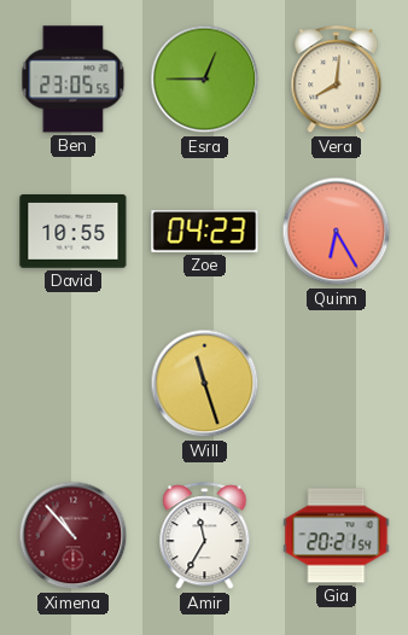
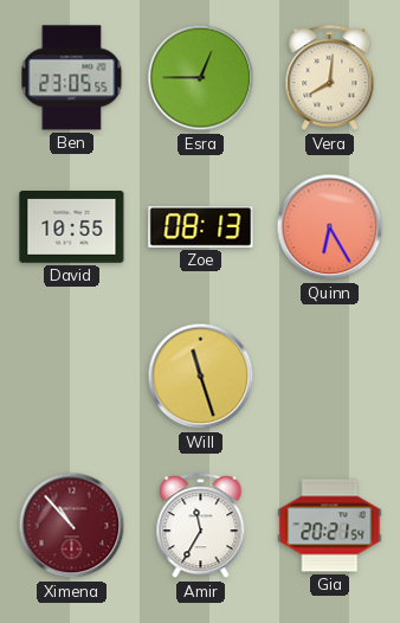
Zoe: 04:23 -> 08:13 (201, 227)
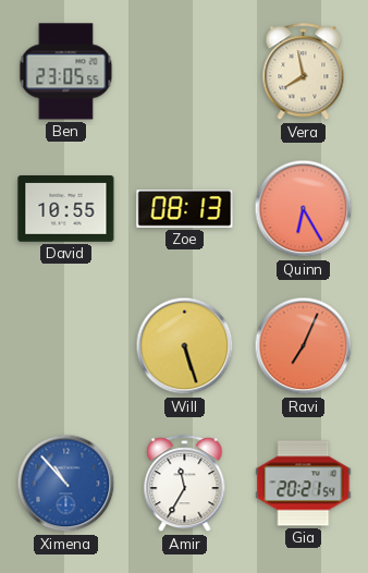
Esra: 12:45 -> none (201, 78)
Vera: 8:01 -> 7:58 (304, 72)
Will: 11:27 -> 5:27 (185, 346)
Ravi: none -> 7:04 (304, 346)
Ximena dial: burgundy -> blue (66, 484)
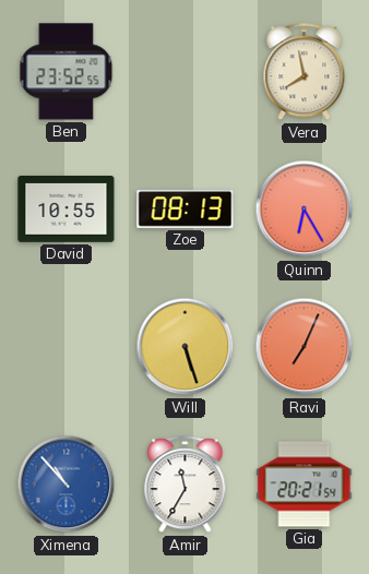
Ben: 23:05 -> 23:52 (67, 72)
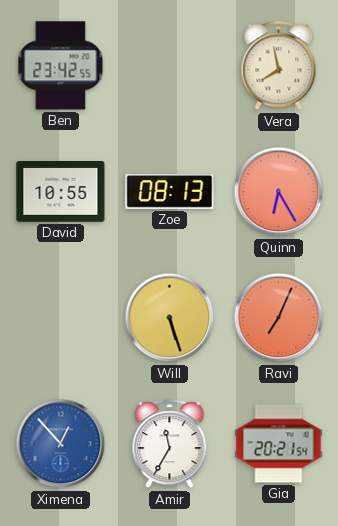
Ben: 23:52 -> 23:42 (61, 66)
Ximena: 10:53 -> 12:53 (61, 444)
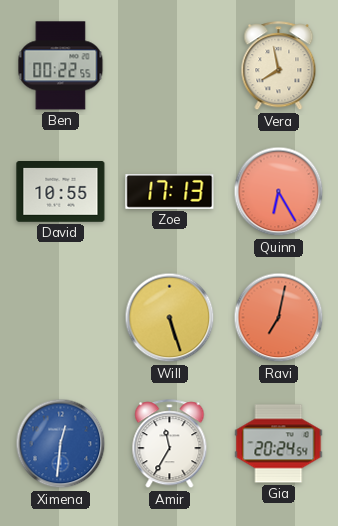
Ben: 23:42 -> 00:22 (61, 66)
Zoe: 08:13 -> 17:13 (170, 192)
Ravi: 7:04 -> 7:02 (279, 318)
Ximena: 12:53 -> 12:31 (61, 444)
Gia: 20:21 -> 20:24 (279, 444)
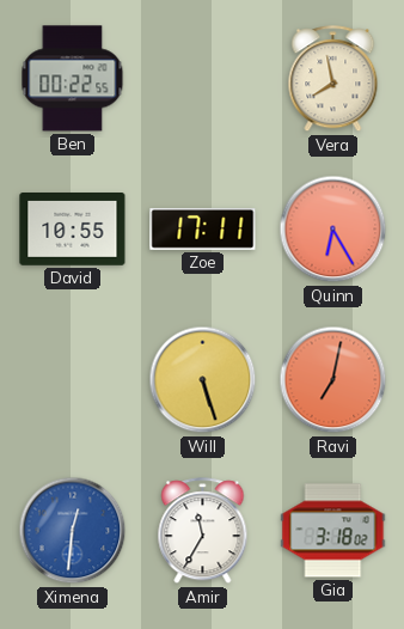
Zoe: 17:13 -> 17:11 (203, 230)
Gia: 20:24 -> 3:18 (333, 531)
